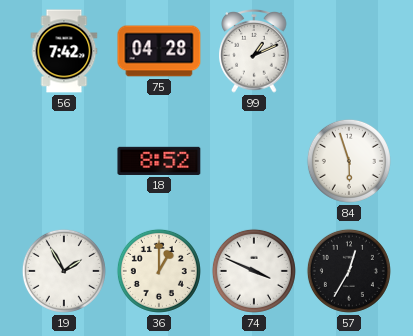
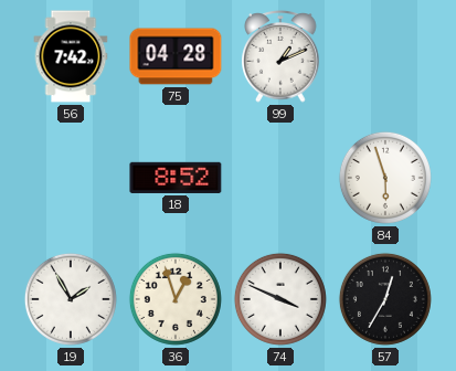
36: 1:00 -> 12:57 (176, 299)
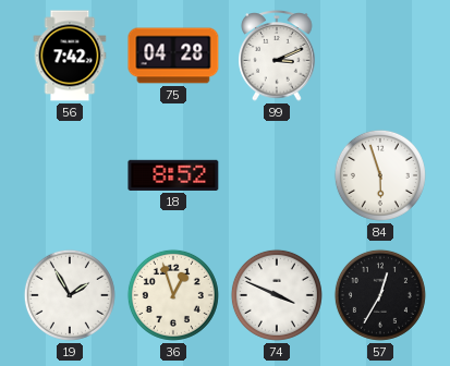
99: 1:11 -> 3:11 (277, 56)
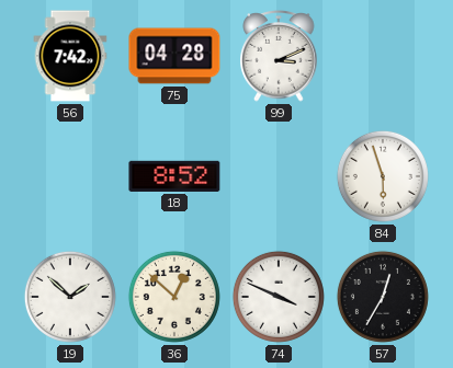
19: 1:55 -> 1:52 (70, 297)
36: 12:57 -> 12:52 (174, 297)
